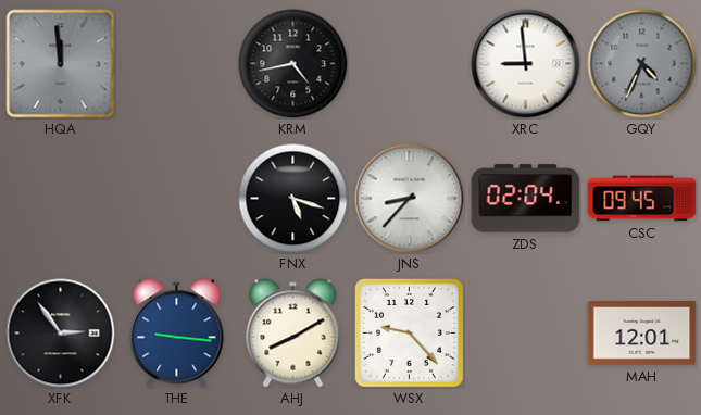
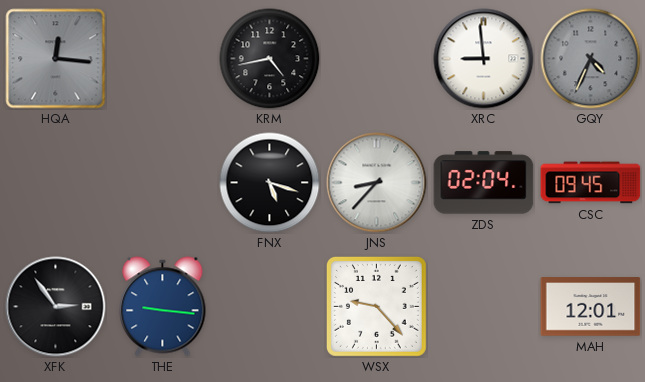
HQA: 11:59 -> 12:16 (56, 59)
AHJ: 8:10 -> none (293, 334)
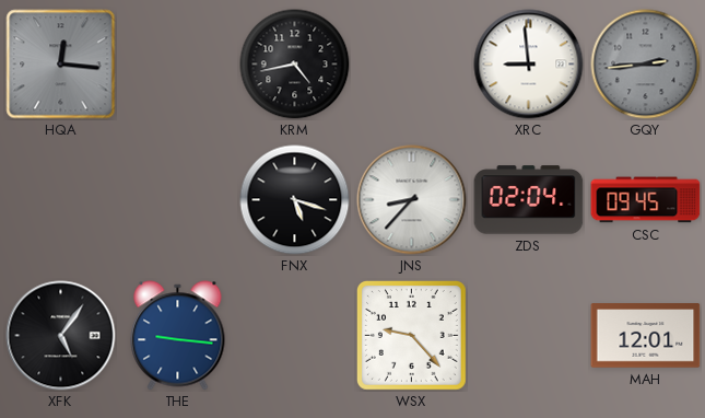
GQY: 4:34 -> 2:44 (646, 65)
XFK: 2:54 -> 5:06 (61, 336)
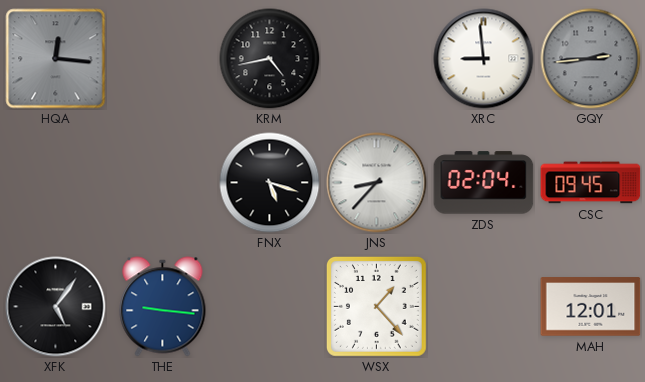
WSX: 9:23 -> 1:23 (376, 306)
